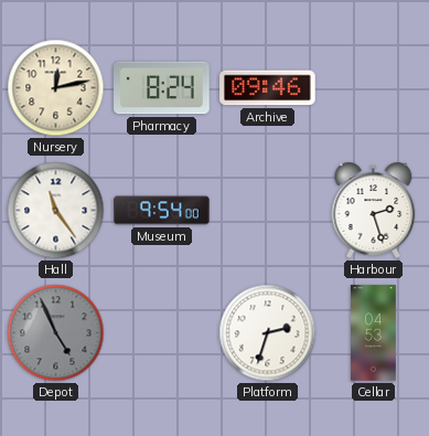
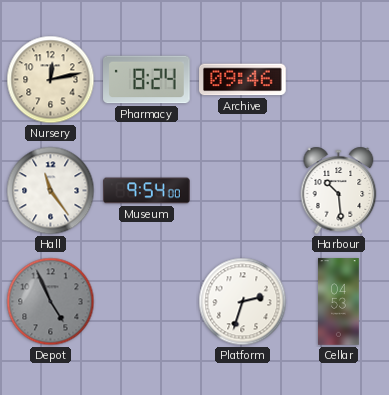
Harbour: 2:27 -> 10:29 (339, 190)
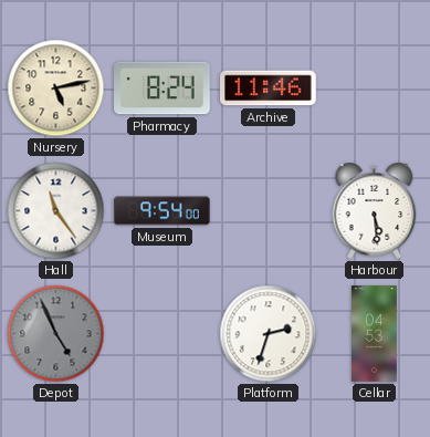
Nursery: 12:13 -> 5:13 (56, 89)
Archive: 09:46 -> 11:46 (269, 89)
Harbour: 10:29 -> 5:29 (375, 210)
